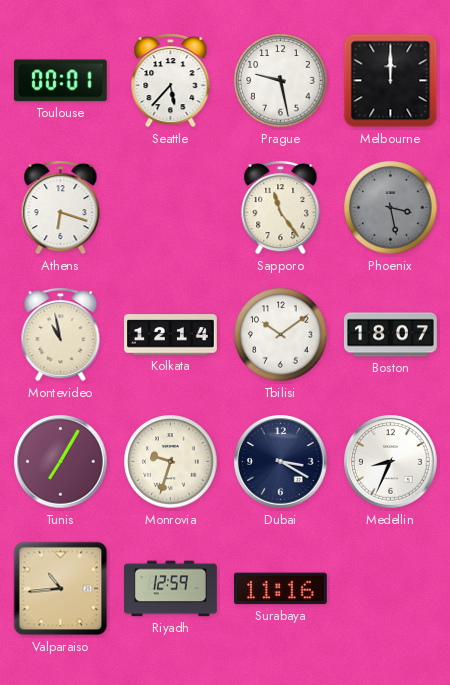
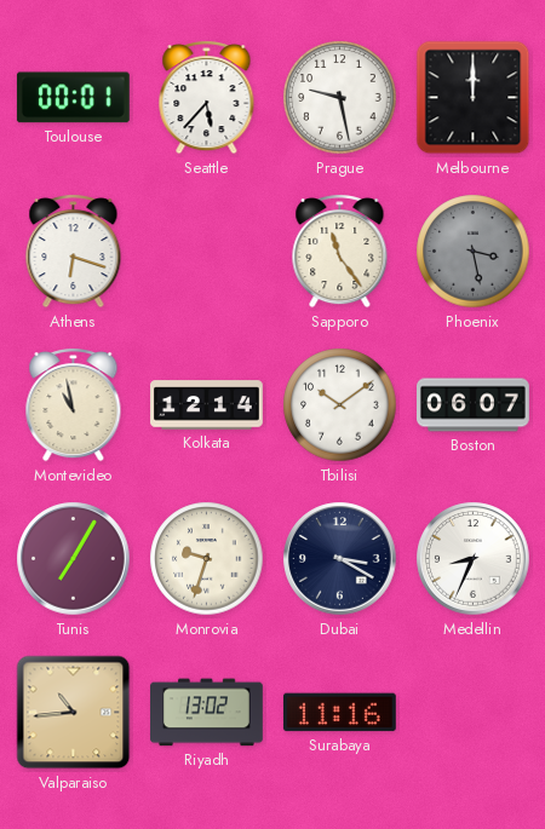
Boston: 18:07 -> 06:07 (474, 405)
Riyadh: 12:59 -> 13:02 (207, 713)
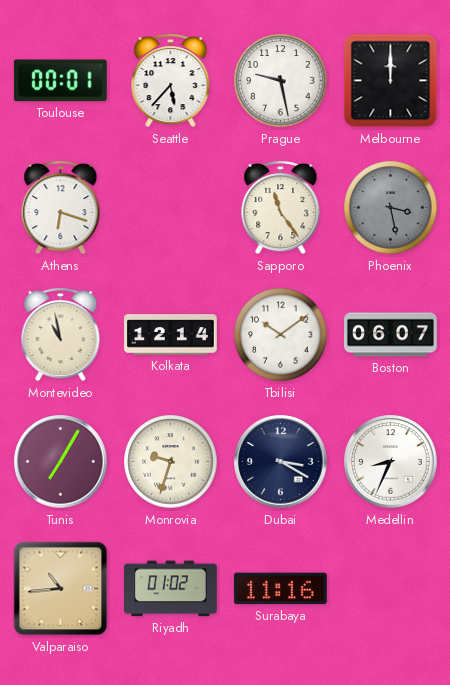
Riyadh: 13:02 -> 01:02 (171, 589)
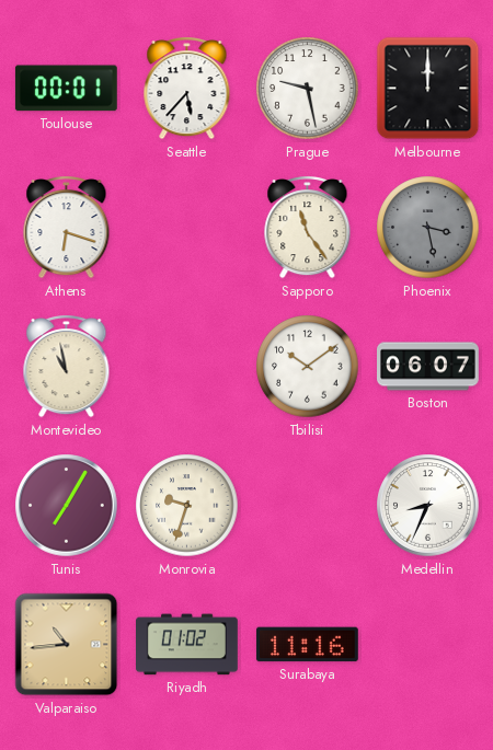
Kolkata: 12:14 -> none (171, 335)
Dubai: 3:20 -> none (281, 462)
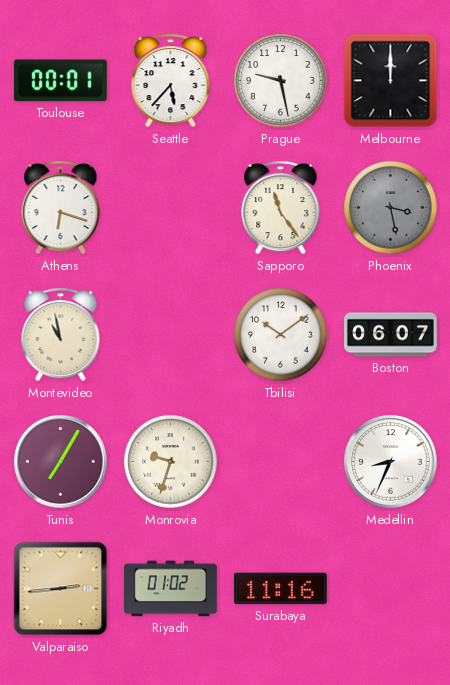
Valparaiso: 10:44 -> 2:44 (61, 589)
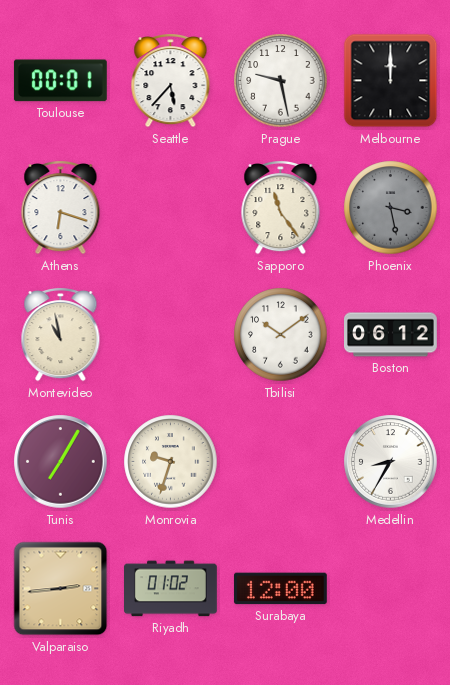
Boston: 06:07 -> 06:12 (391, 335)
Medellin: 8:34 -> 8:35 (391, 462)
Surabaya: 11:16 -> 12:00 (280, 589)
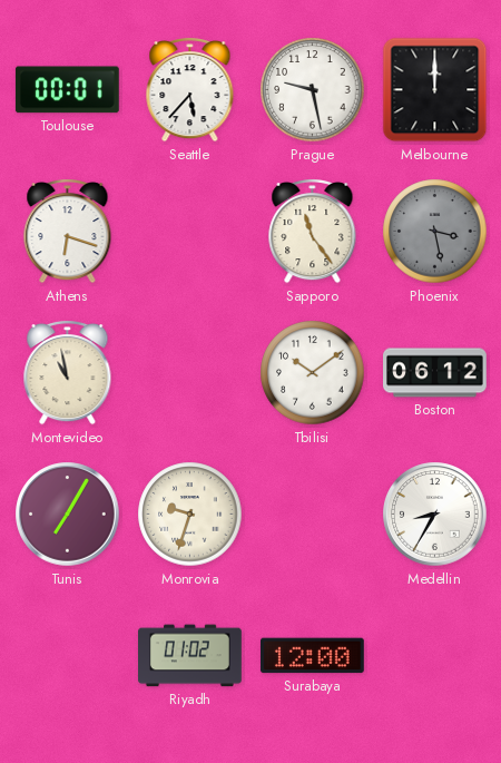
Valparaiso: 2:44 -> none (61, 589)
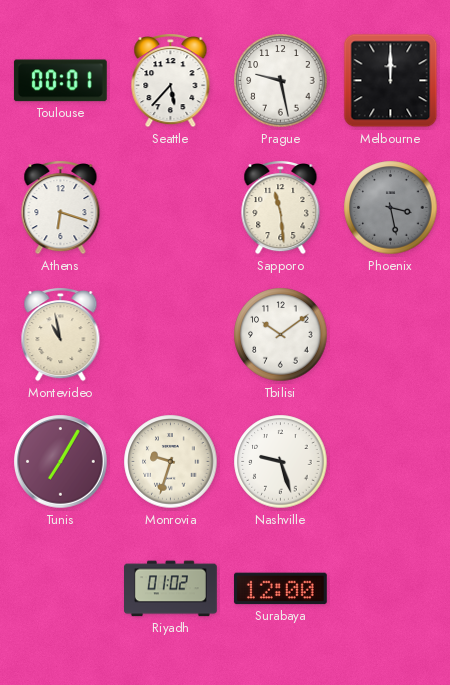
Sapporo: 11:24 -> 11:29 (281, 208)
Boston: 06:12 -> none (435, 373)
Nashville: none -> 9:27 (281, 462)
Medellin: 8:35 -> none (435, 515)
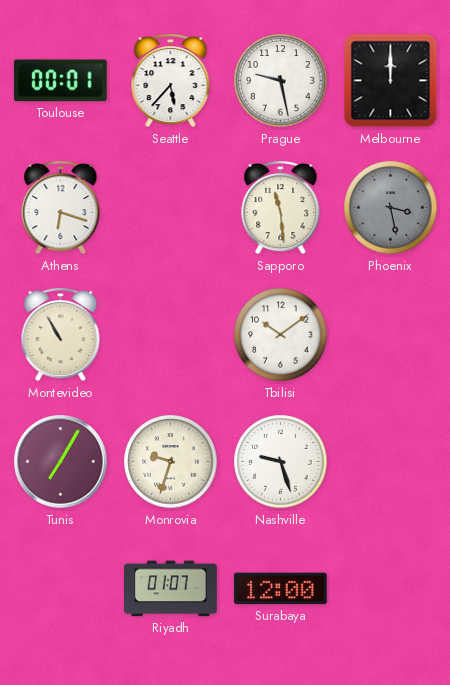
Montevideo: 10:58 -> 10:55 (61, 335)
Riyadh: 01:02 -> 01:07 (171, 589)
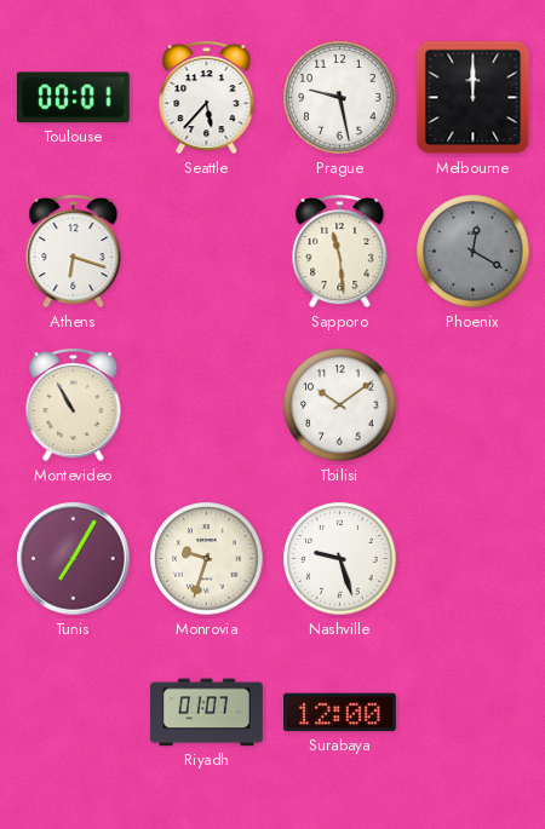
Phoenix: 3:28 -> 12:20 (474, 252)
